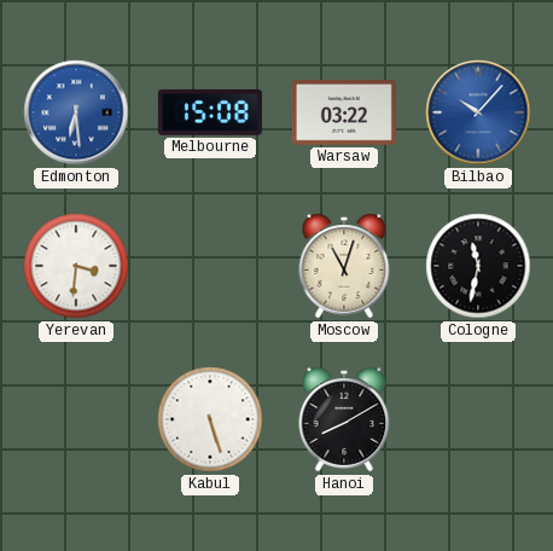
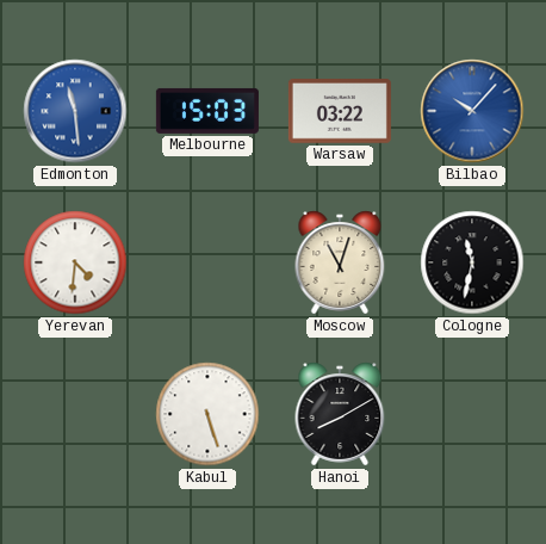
Edmonton: 6:29 -> 11:29 (75, 111)
Melbourne: 15:08 -> 15:03 (207, 111)
Yerevan: 3:31 -> 4:31 (75, 262)
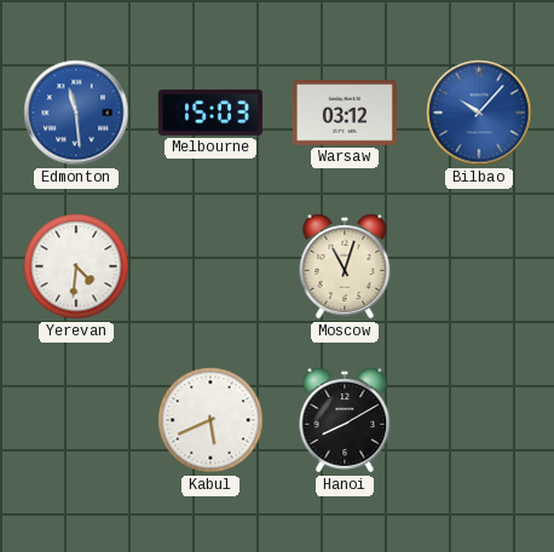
Warsaw: 03:22 -> 03:12 (345, 114)
Cologne: 11:32 -> none (472, 262)
Kabul: 5:27 -> 5:41 (210, 420)
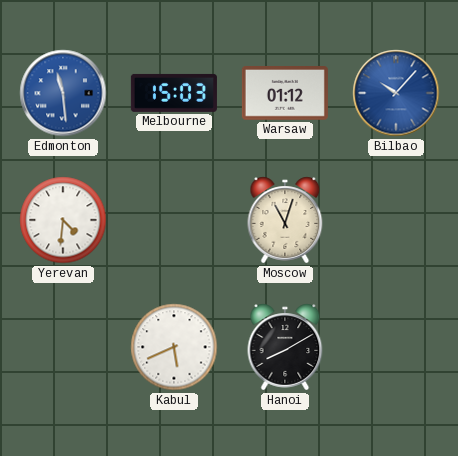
Warsaw: 03:12 -> 01:12 (285, 94)
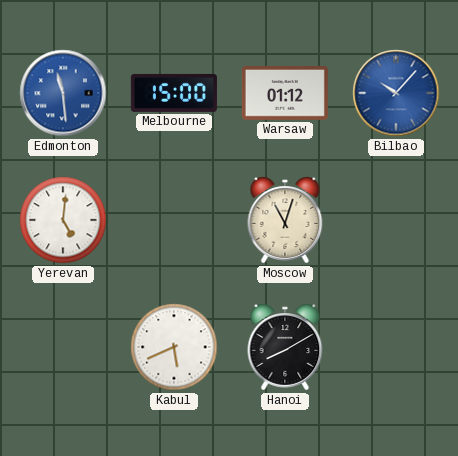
Melbourne: 15:03 -> 15:00 (174, 93)
Yerevan: 4:31 -> 5:01 (63, 220)
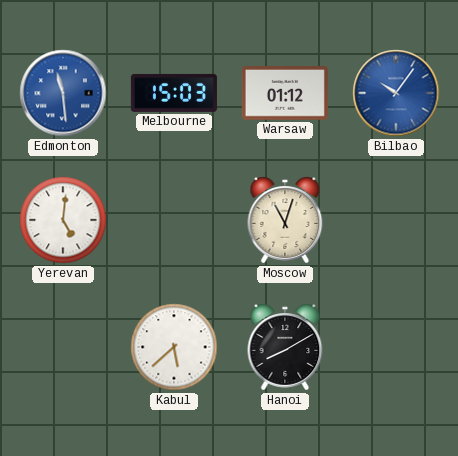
Melbourne: 15:00 -> 15:03 (174, 93)
Bilbao: 10:07 -> 10:06 (396, 93)
Kabul: 5:41 -> 5:38 (174, 347)
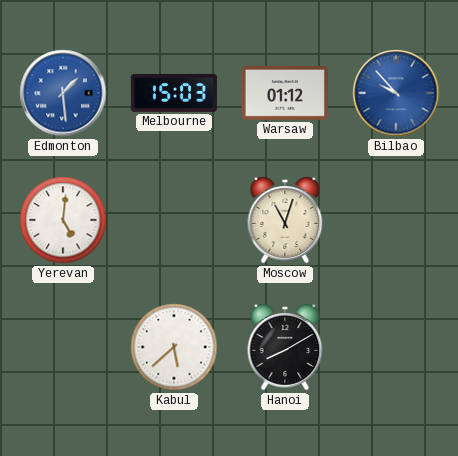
Edmonton: 11:29 -> 1:29 (63, 93)
Bilbao: 10:06 -> 9:53 (396, 93)
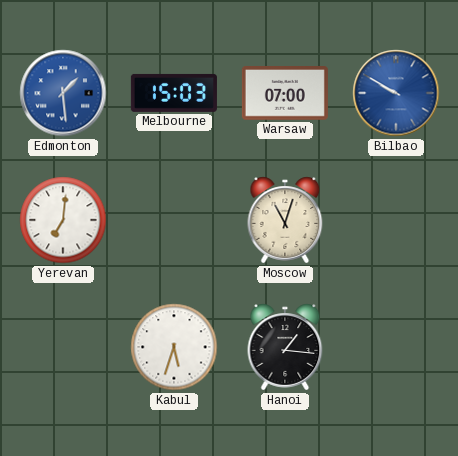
Warsaw: 01:12 -> 07:00 (285, 94)
Bilbao: 9:53 -> 9:50 (396, 93)
Yerevan: 5:01 -> 7:01 (63, 220)
Kabul: 5:38 -> 5:33 (174, 347)
Hanoi: 8:10 -> 1:16 (285, 347)
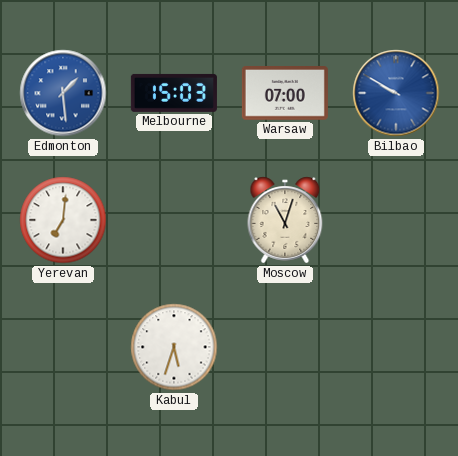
Hanoi: 1:16 -> none (285, 347)
